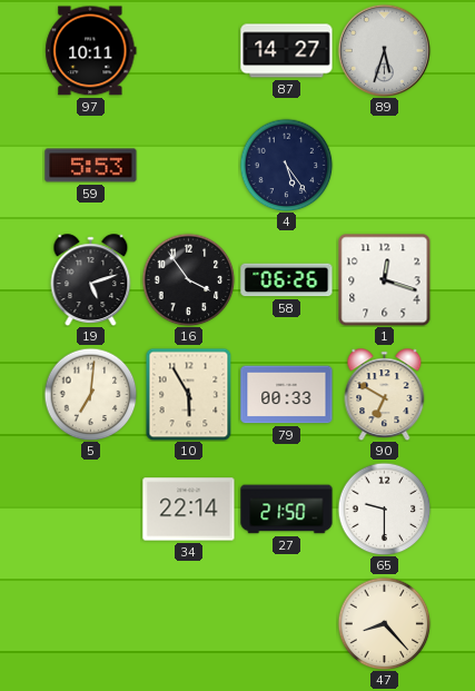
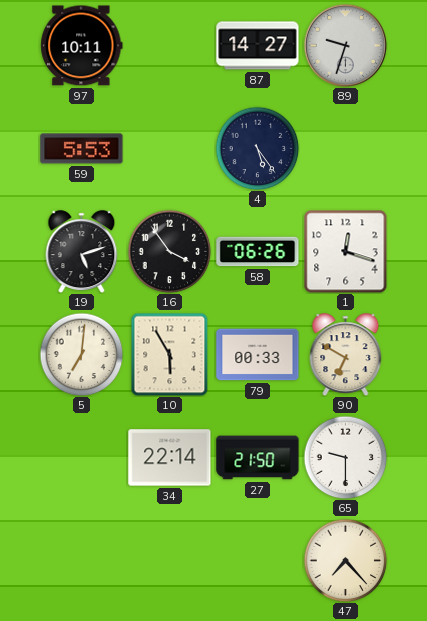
89: 5:33 -> 9:33 (345, 45)
47: 8:23 -> 7:23 (345, 560)
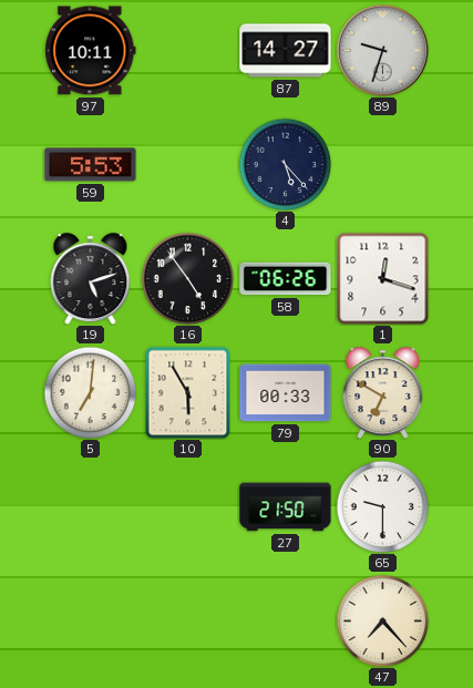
4: 5:24 -> 5:23 (285, 164)
16: 3:54 -> 4:54 (187, 278)
34: 22:14 -> none (170, 458)
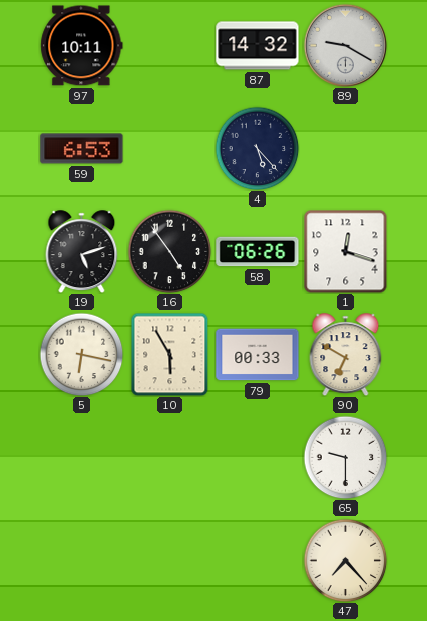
87: 14:27 -> 14:32 (258, 46)
89: 9:33 -> 9:20 (345, 45)
59: 5:53 -> 6:53 (82, 149)
5: 7:01 -> 6:17 (81, 354)
27: 21:50 -> none (286, 507)
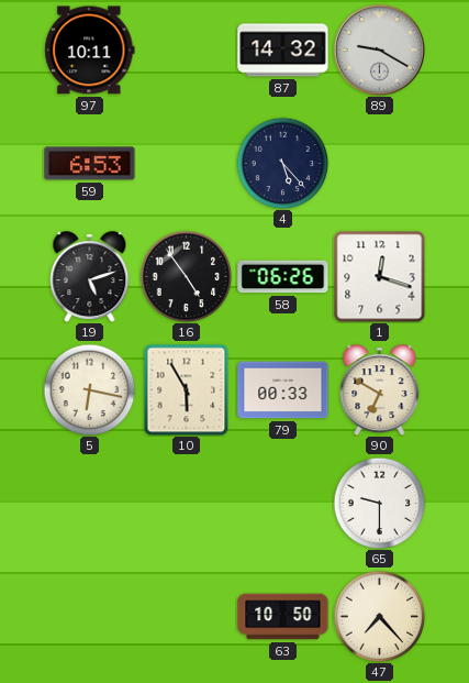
63: none -> 10:50 (283, 617)
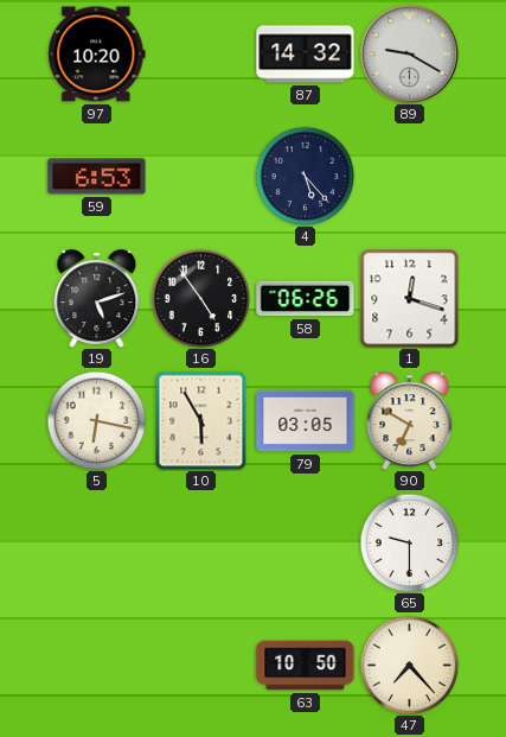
97: 10:11 -> 10:20 (97, 55)
79: 00:33 -> 03:05 (306, 421)
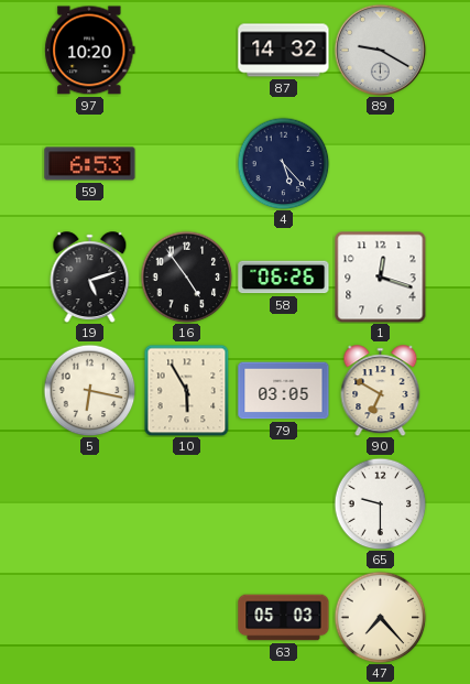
63: 10:50 -> 05:03 (284, 618)
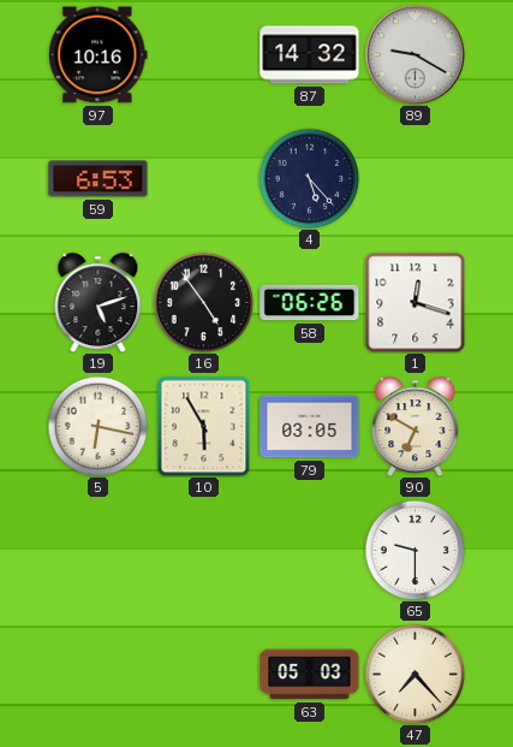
97: 10:20 -> 10:16 (99, 55)
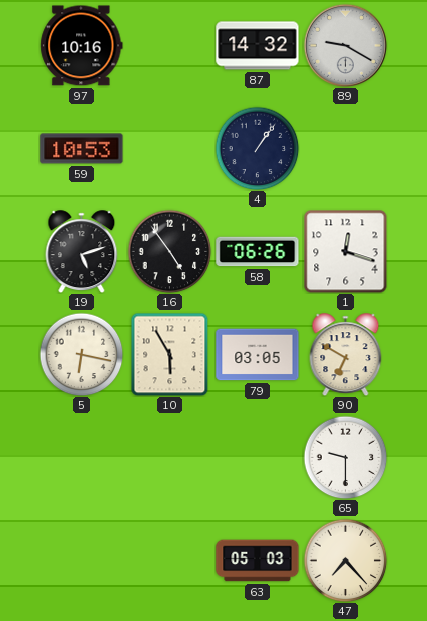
59: 6:53 -> 10:53 (82, 149)
4: 5:23 -> 1:06 (257, 148)
